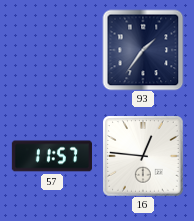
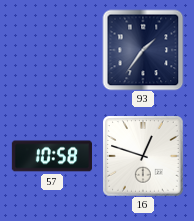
57: 11:57 -> 10:58 (52, 156)
16: 12:46 -> 12:48 (143, 156)
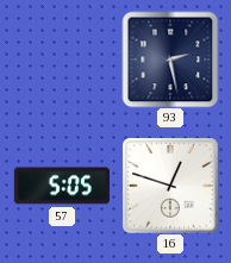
93: 1:36 -> 2:28 (170, 60)
57: 10:58 -> 5:05 (62, 186)
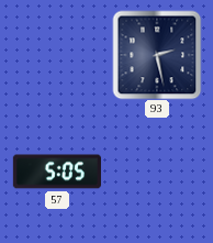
16: 12:48 -> none (170, 186)
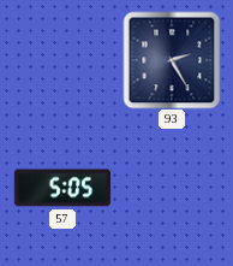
93: 2:28 -> 2:25 (172, 60)
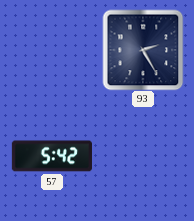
57: 5:05 -> 5:42 (52, 156)
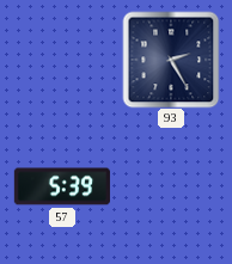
57: 5:42 -> 5:39 (62, 186)
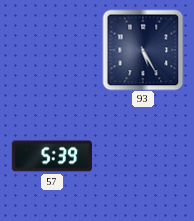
93: 2:25 -> 5:25 (143, 50)
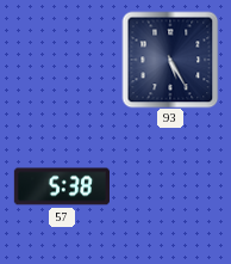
57: 5:39 -> 5:38 (62, 186)
